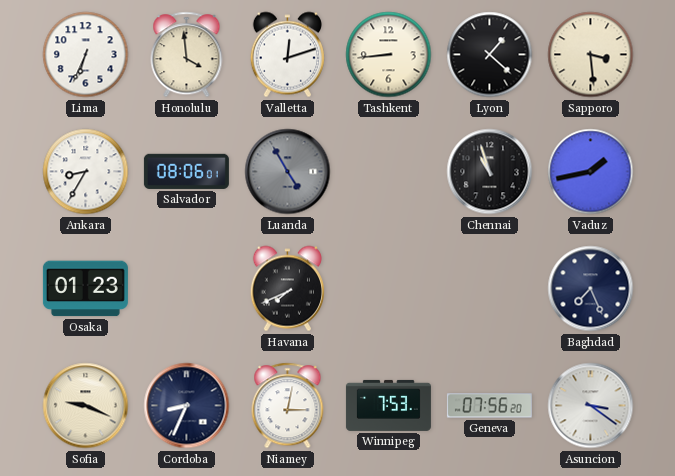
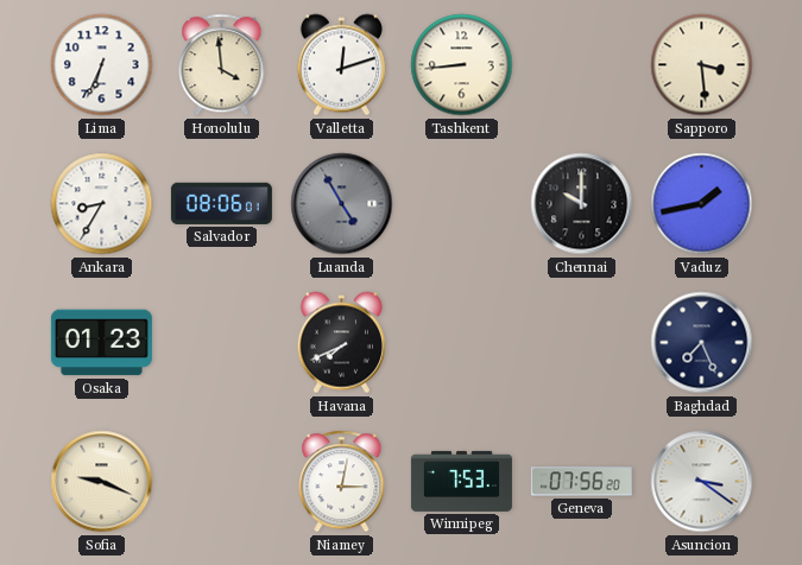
Lyon: 1:22 -> none (490, 55)
Chennai: 10:57 -> 10:00 (582, 204)
Cordoba: 8:34 -> none (187, 406)
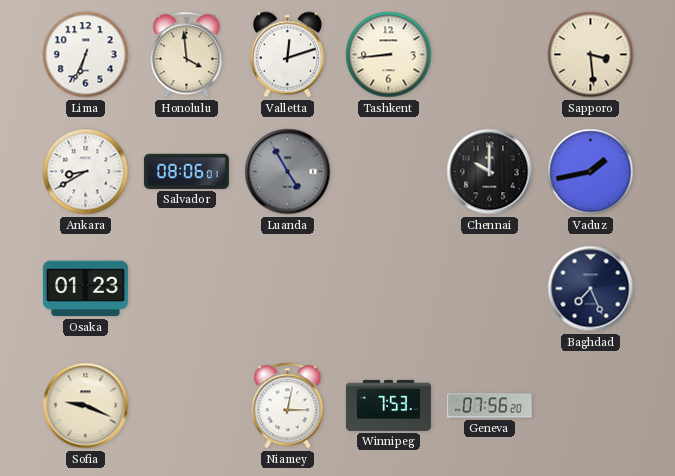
Ankara: 8:35 -> 8:40 (86, 172)
Havana: 7:41 -> none (341, 343)
Asuncion: 3:21 -> none (702, 482)
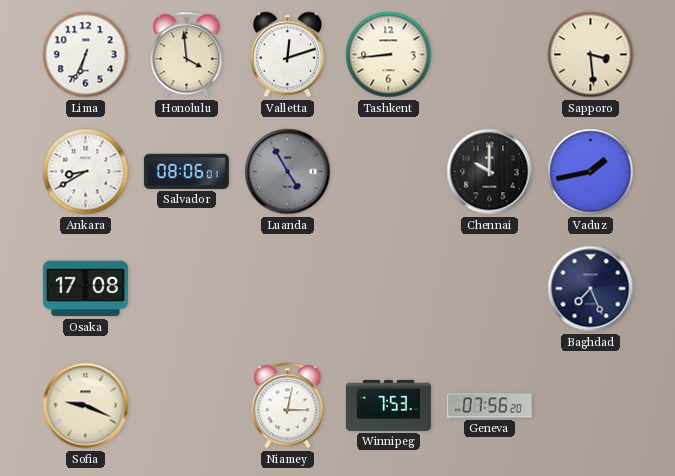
Osaka: 01:23 -> 17:08 (85, 289)
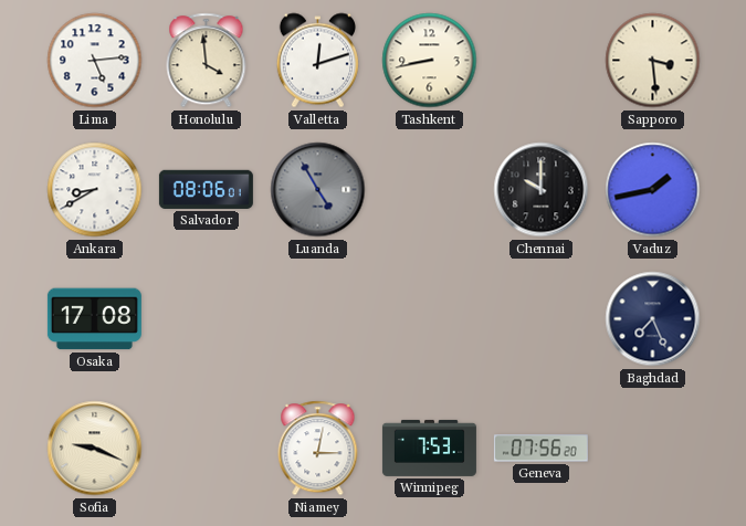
Lima: 6:34 -> 5:14 (95, 61)
Tashkent: 8:44 -> 8:43 (430, 61)
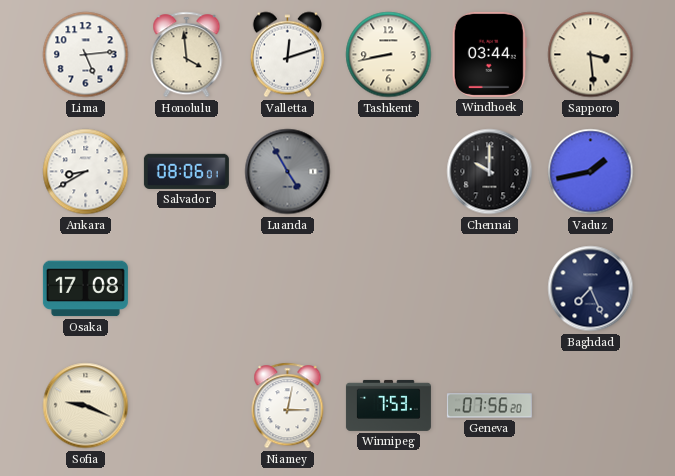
Windhoek: none -> 03:44 (489, 54)
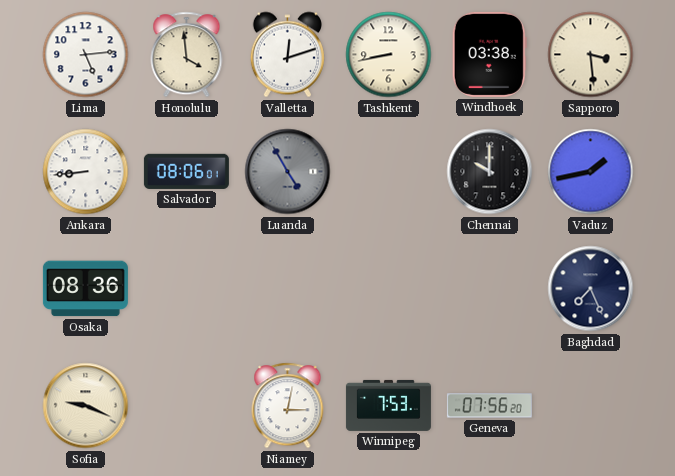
Windhoek: 03:44 -> 03:38 (489, 54)
Ankara: 8:40 -> 8:44 (86, 172)
Osaka: 17:08 -> 08:36 (85, 289)
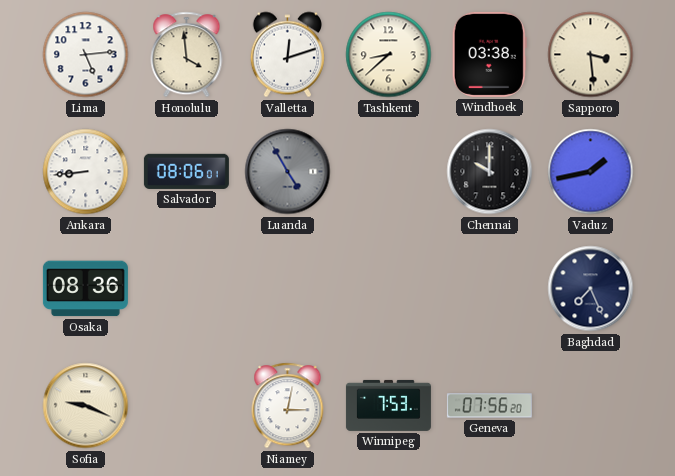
Tashkent: 8:43 -> 8:38 (389, 55)
